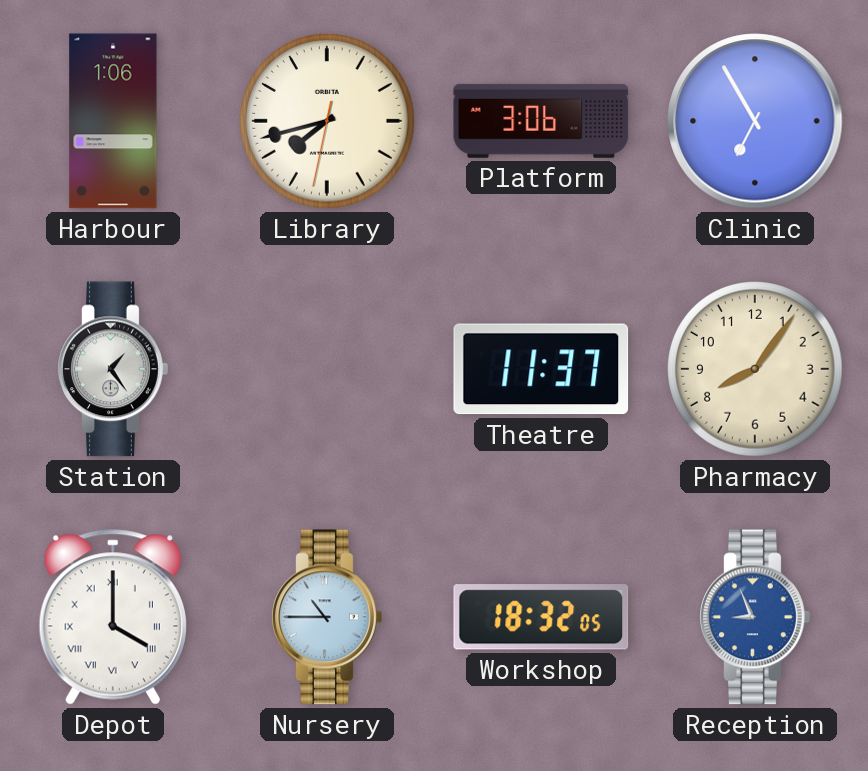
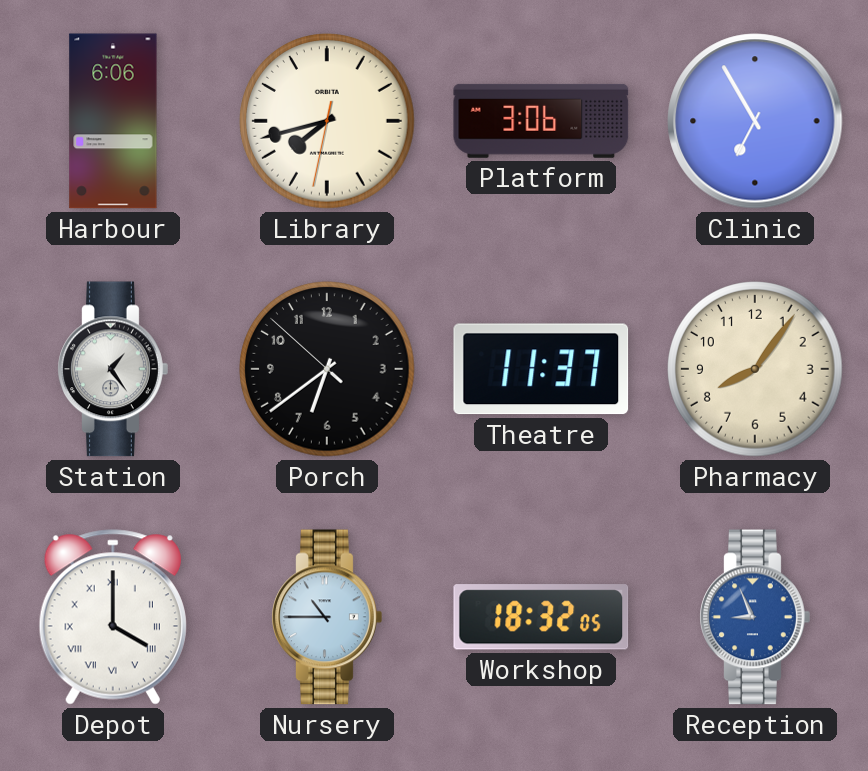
Harbour: 1:06 -> 6:06 (113, 121)
Porch: none -> 6:38 (327, 369)
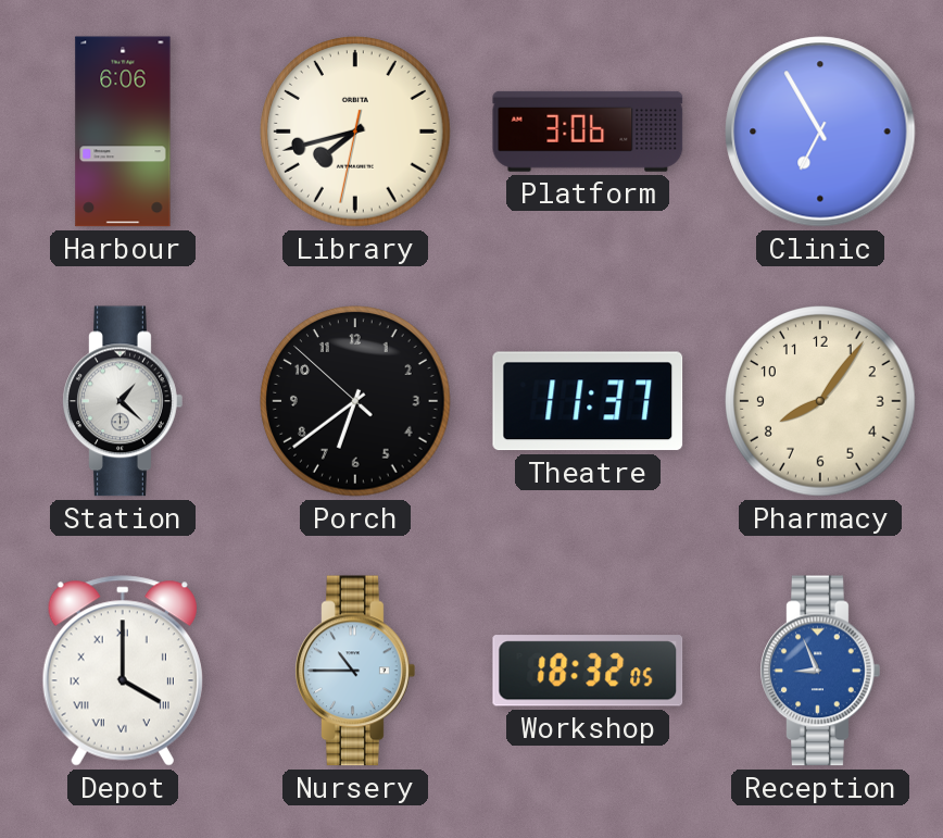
Station: 1:24 -> 1:22 (123, 401)
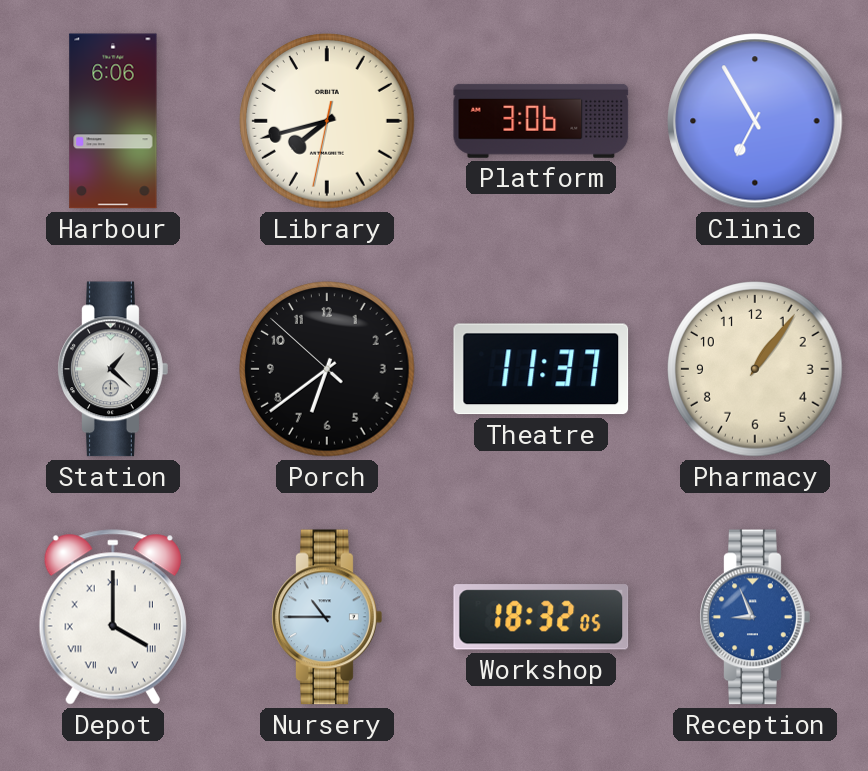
Pharmacy: 8:06 -> 1:06 (755, 369)
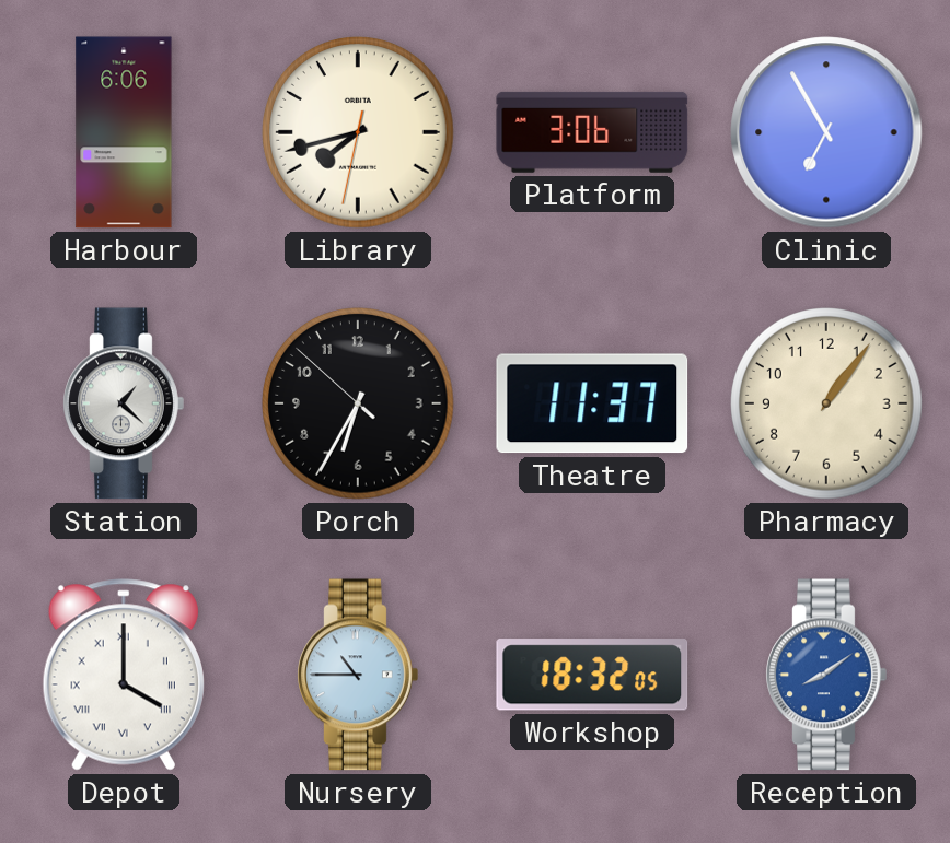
Porch: 6:38 -> 6:34 (358, 403)
Reception: 8:56 -> 8:09 (826, 675)
